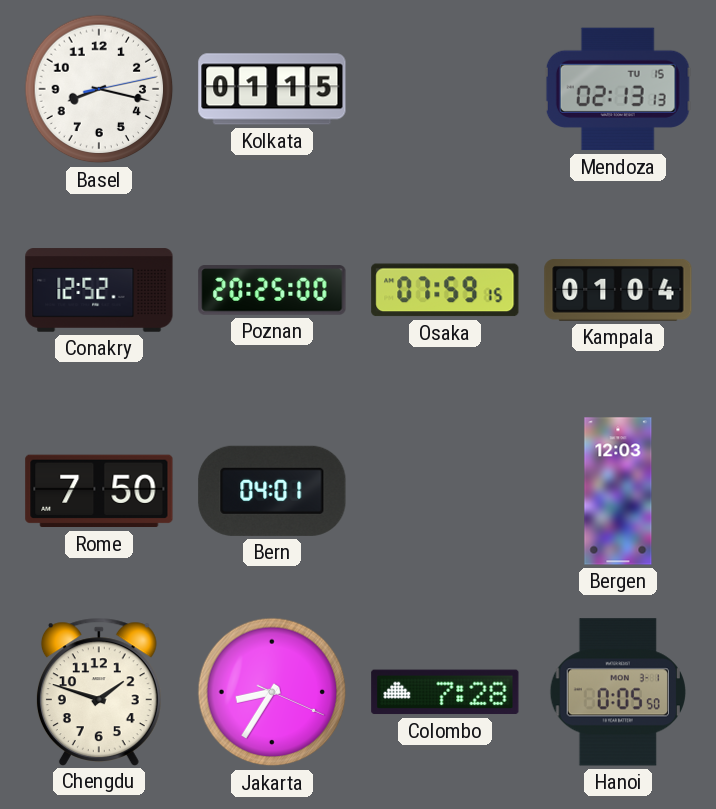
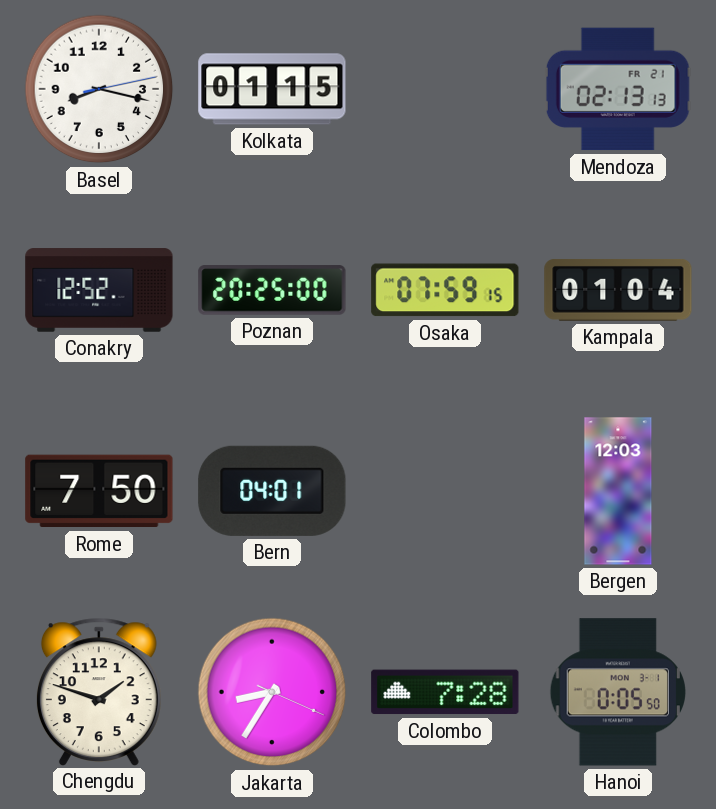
Mendoza date: TU 15 -> FR 21 (618, 89)
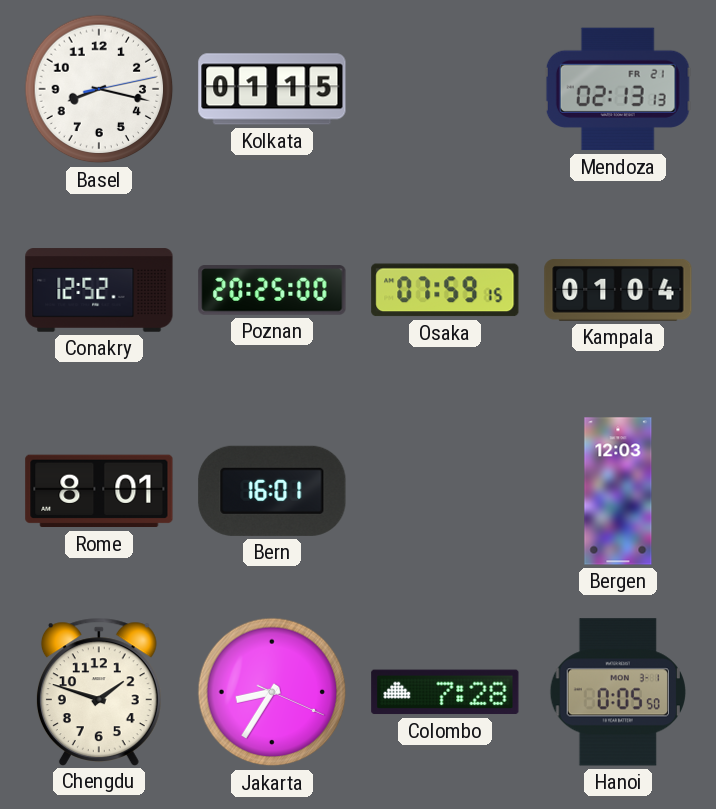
Rome: 7:50 -> 8:01 (99, 491)
Bern: 04:01 -> 16:01 (272, 491)
